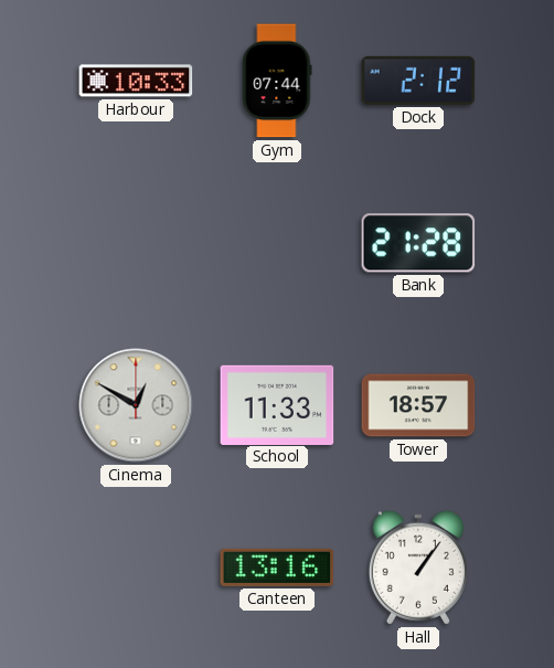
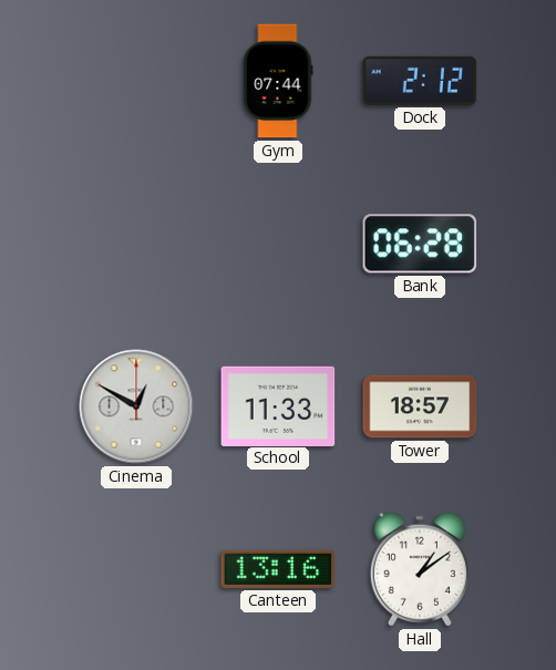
Harbour: 10:33 -> none (136, 81)
Bank: 21:28 -> 06:28 (420, 244)
Hall: 1:06 -> 1:09 (420, 569)
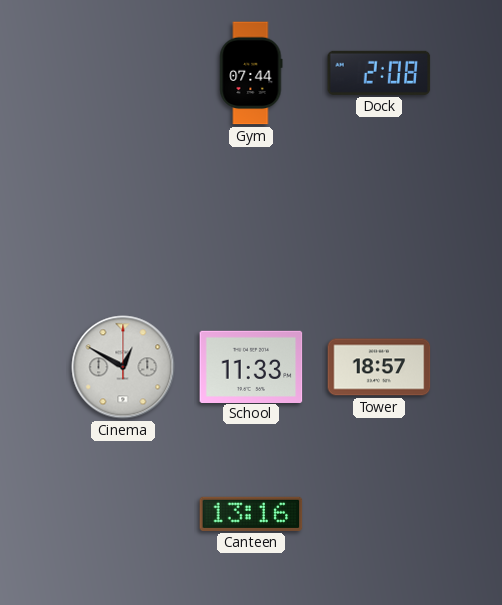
Dock: 2:12 -> 2:08 (379, 73)
Bank: 06:28 -> none (420, 244)
Hall: 1:09 -> none (420, 569)
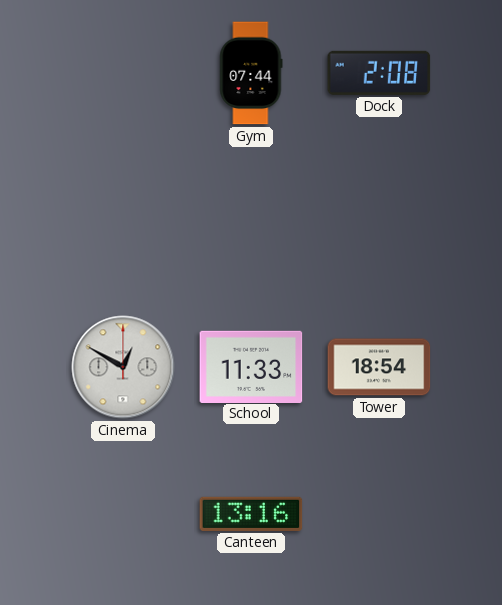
Tower: 18:57 -> 18:54 (379, 367)
